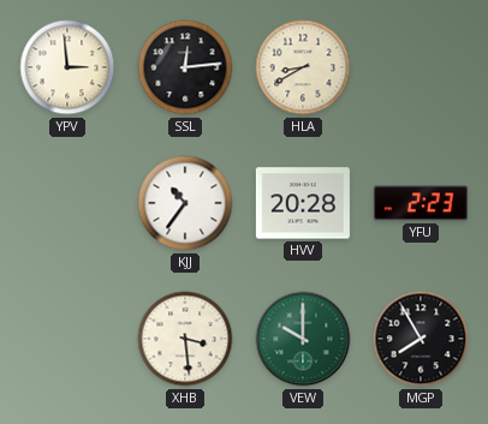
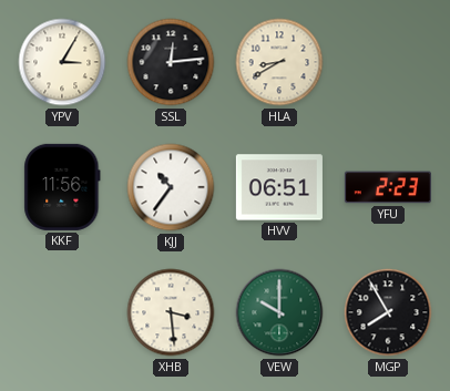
YPV: 2:59 -> 3:05 (62, 62)
KKF: none -> 11:56 (62, 187)
HVV: 20:28 -> 06:51 (279, 187)
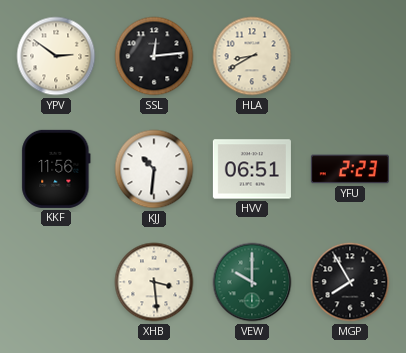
YPV: 3:05 -> 2:51 (56, 56)
KJJ: 10:36 -> 10:31 (154, 169)
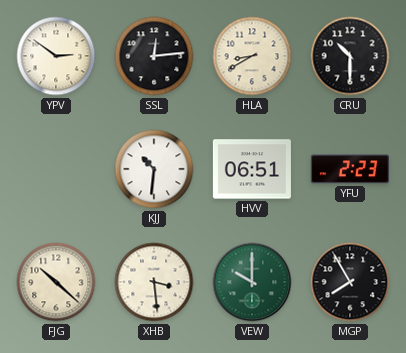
CRU: none -> 10:30 (350, 56)
KKF: 11:56 -> none (56, 169)
FJG: none -> 10:22 (56, 282)
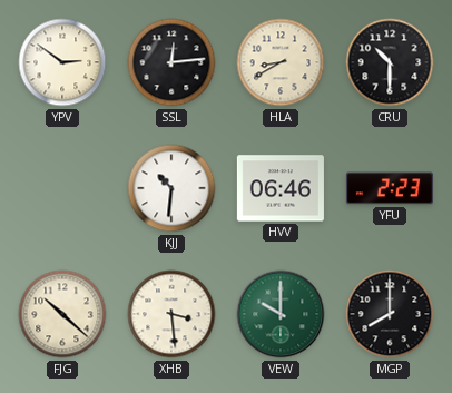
HVV: 06:51 -> 06:46 (281, 188)
MGP: 7:55 -> 8:00 (390, 314)
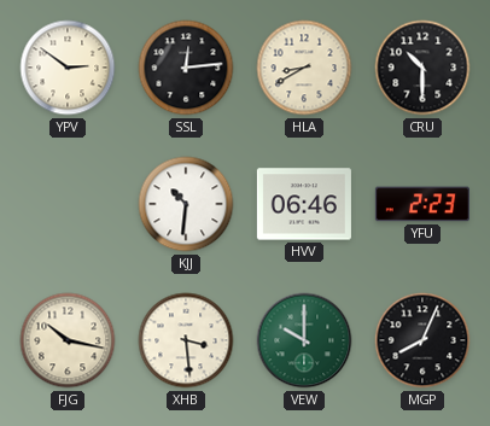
FJG: 10:22 -> 10:17 (68, 340)
MGP: 8:00 -> 8:04 (422, 340)
